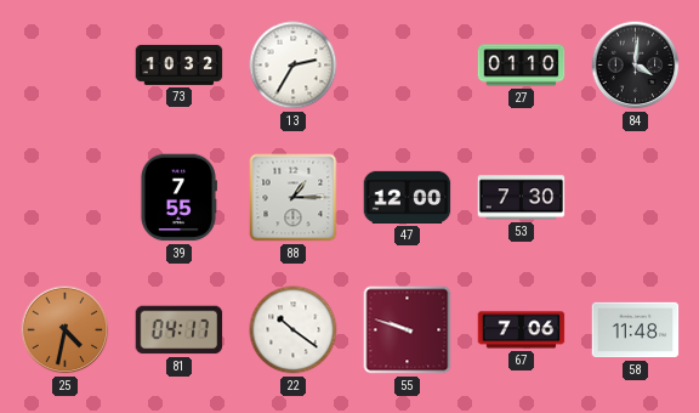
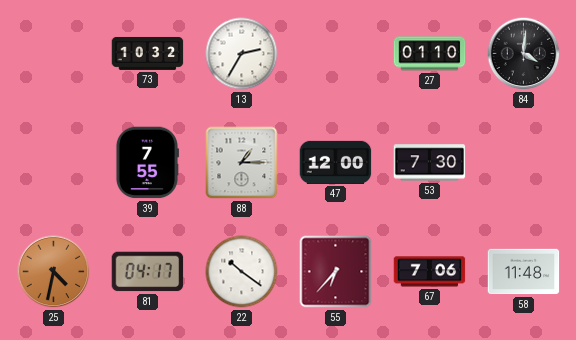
55: 9:48 -> 6:37 (336, 272)
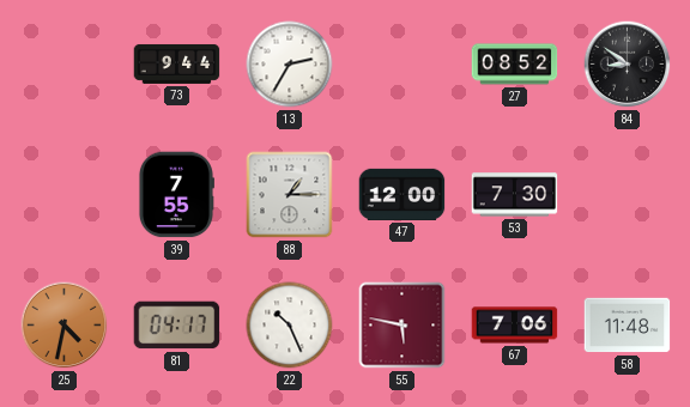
73: 10:32 -> 9:44 (177, 63)
27: 01:10 -> 08:52 (515, 65)
84: 4:01 -> 8:51 (628, 65)
22: 10:21 -> 10:26 (290, 326)
55: 6:37 -> 5:47 (402, 326)
